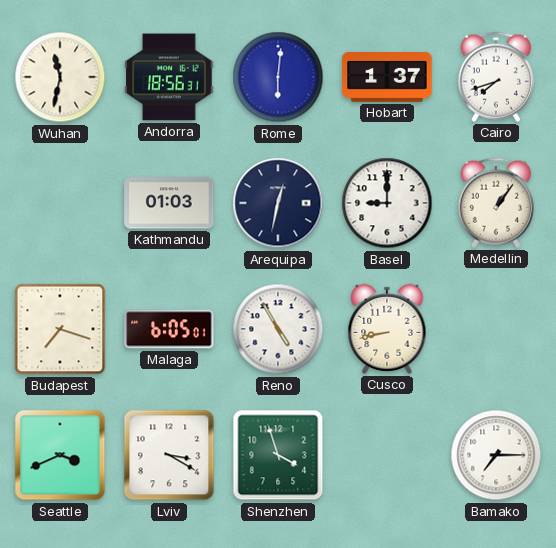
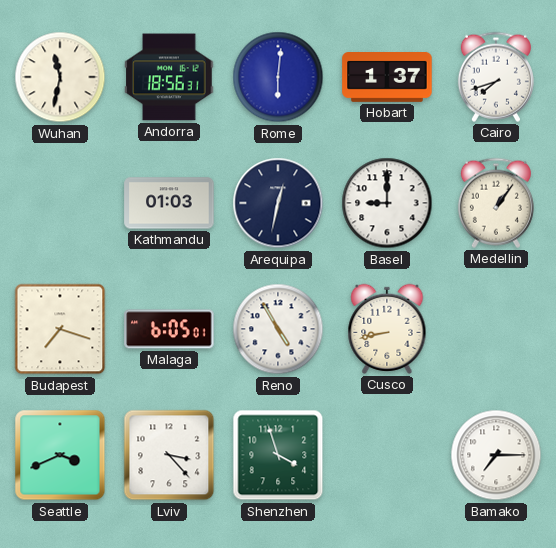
Lviv: 3:20 -> 3:23 (169, 455)
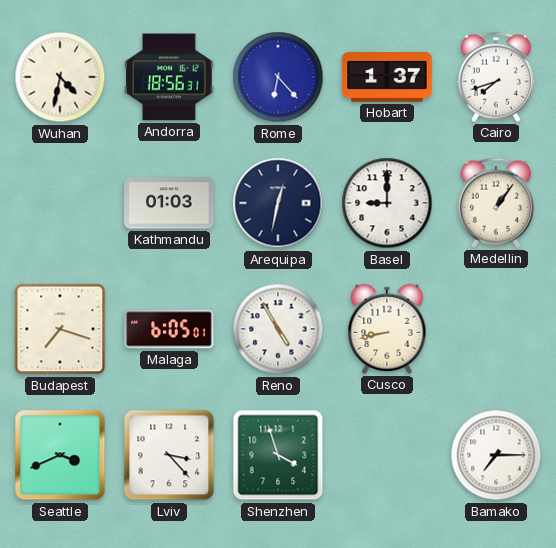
Wuhan: 11:32 -> 4:32 (60, 77)
Rome: 6:01 -> 6:23 (278, 77)
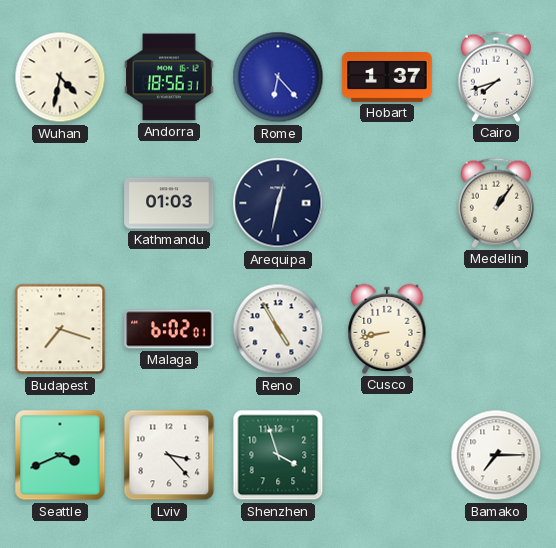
Basel: 9:00 -> none (387, 203)
Malaga: 6:05 -> 6:02 (169, 329)
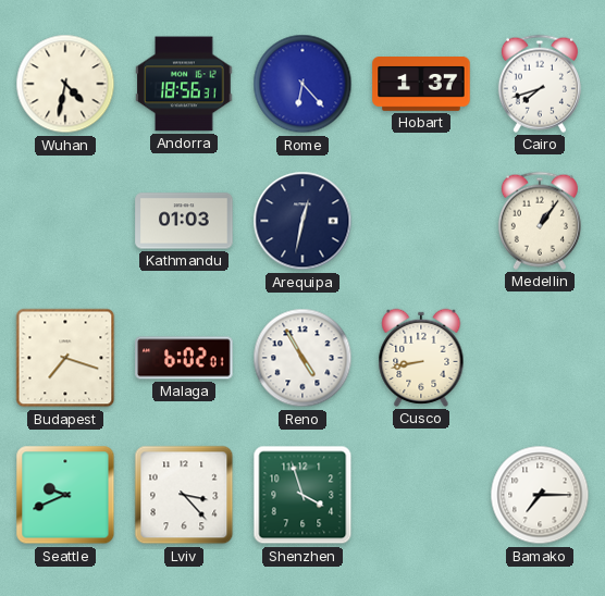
Seattle: 3:41 -> 9:41 (65, 495)
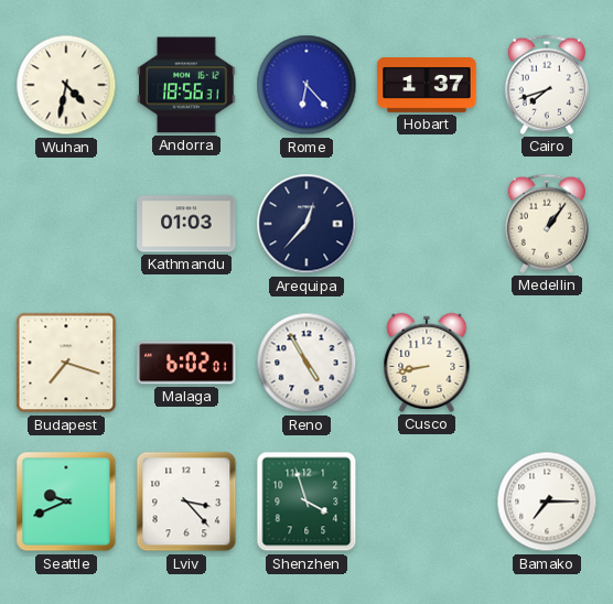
Arequipa: 12:32 -> 12:37 (306, 224)
